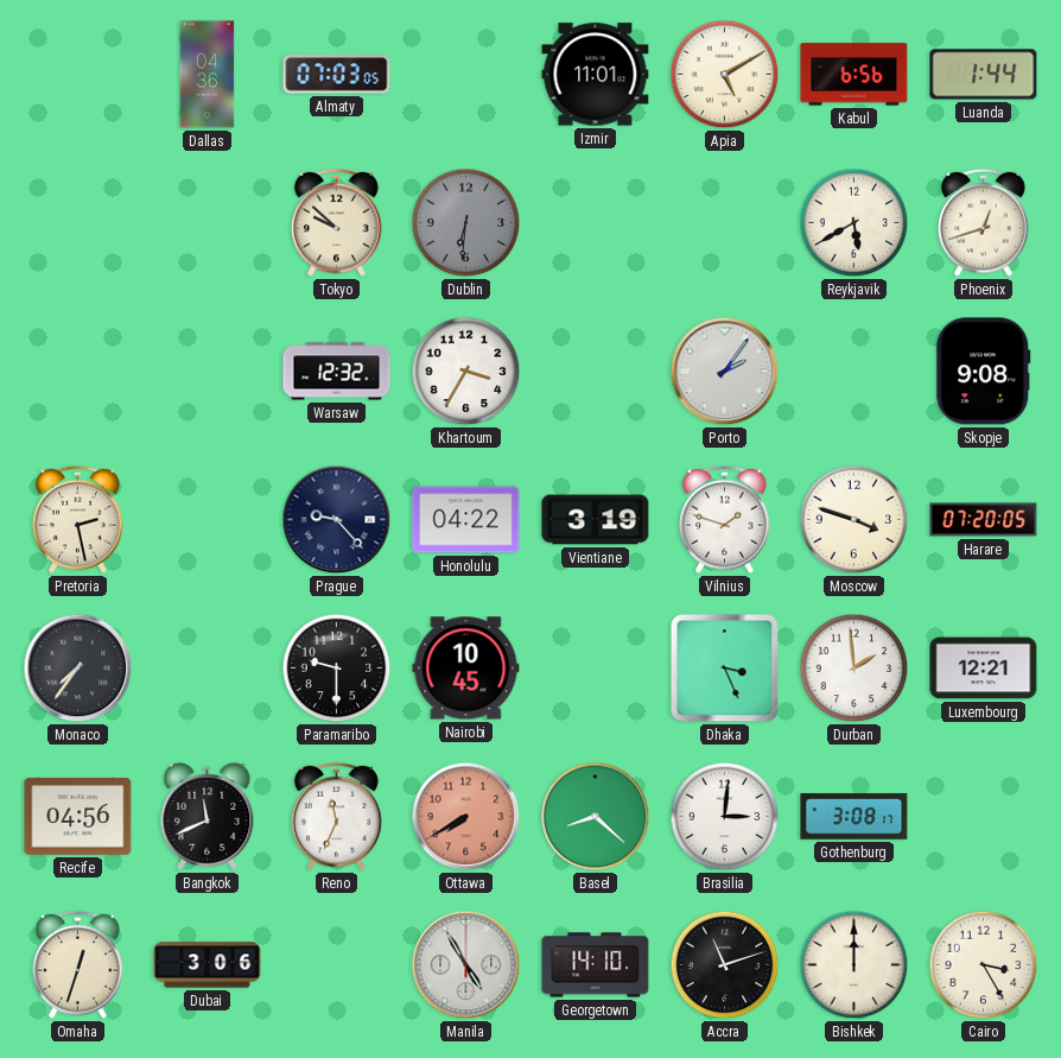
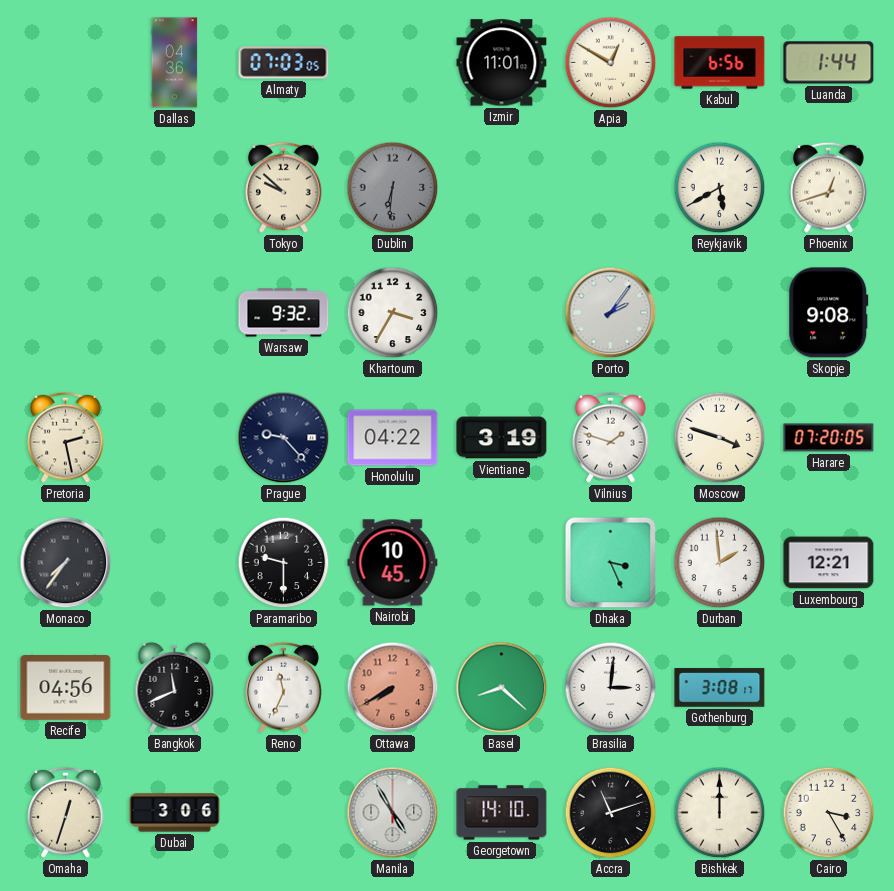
Apia: 5:10 -> 12:50 (611, 63)
Warsaw: 12:32 -> 9:32 (284, 313)
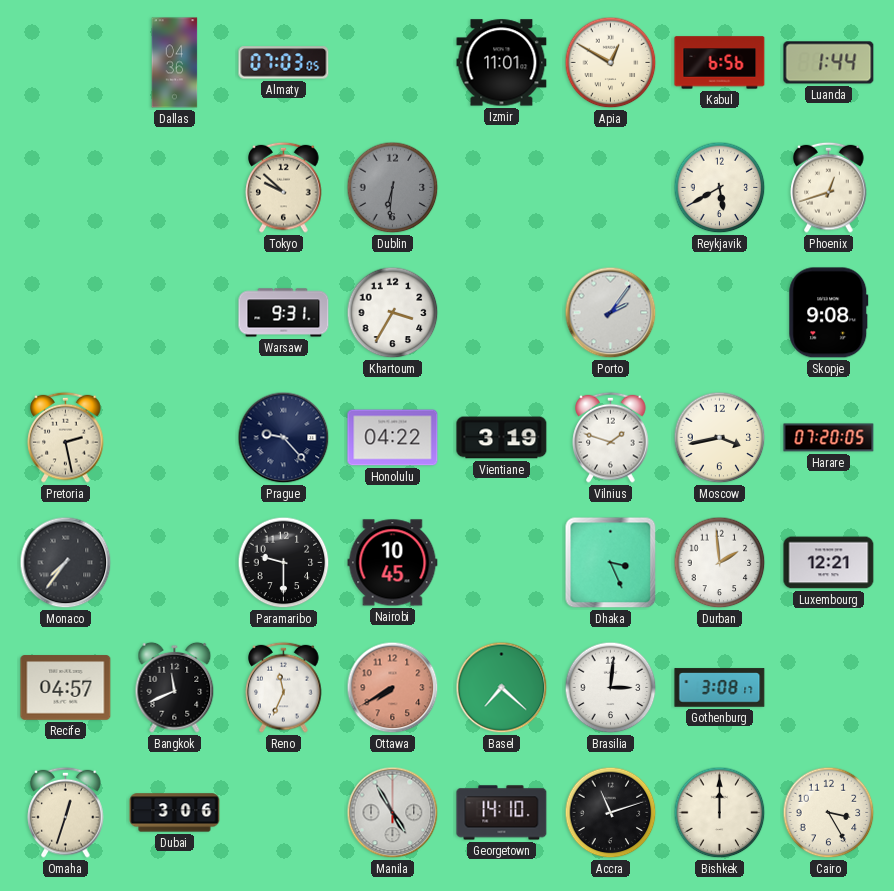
Warsaw: 9:32 -> 9:31 (284, 313)
Moscow: 3:48 -> 3:43 (720, 438)
Recife: 04:56 -> 04:57 (66, 688)
Basel: 8:22 -> 7:22 (502, 688)
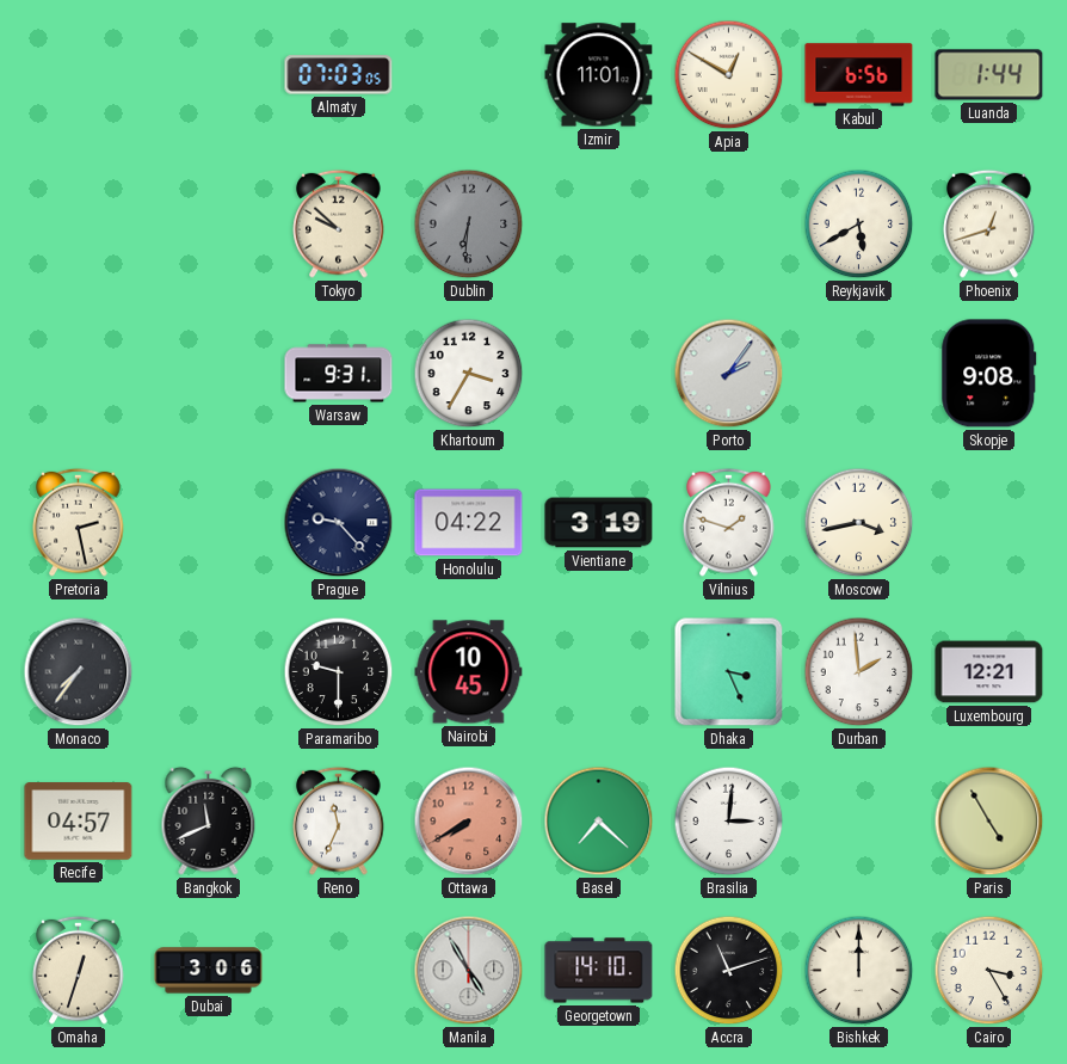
Dallas: 04:36 -> none (175, 63)
Harare: 07:20 -> none (829, 438)
Gothenburg: 3:08 -> none (720, 688)
Paris: none -> 4:55 (989, 822)
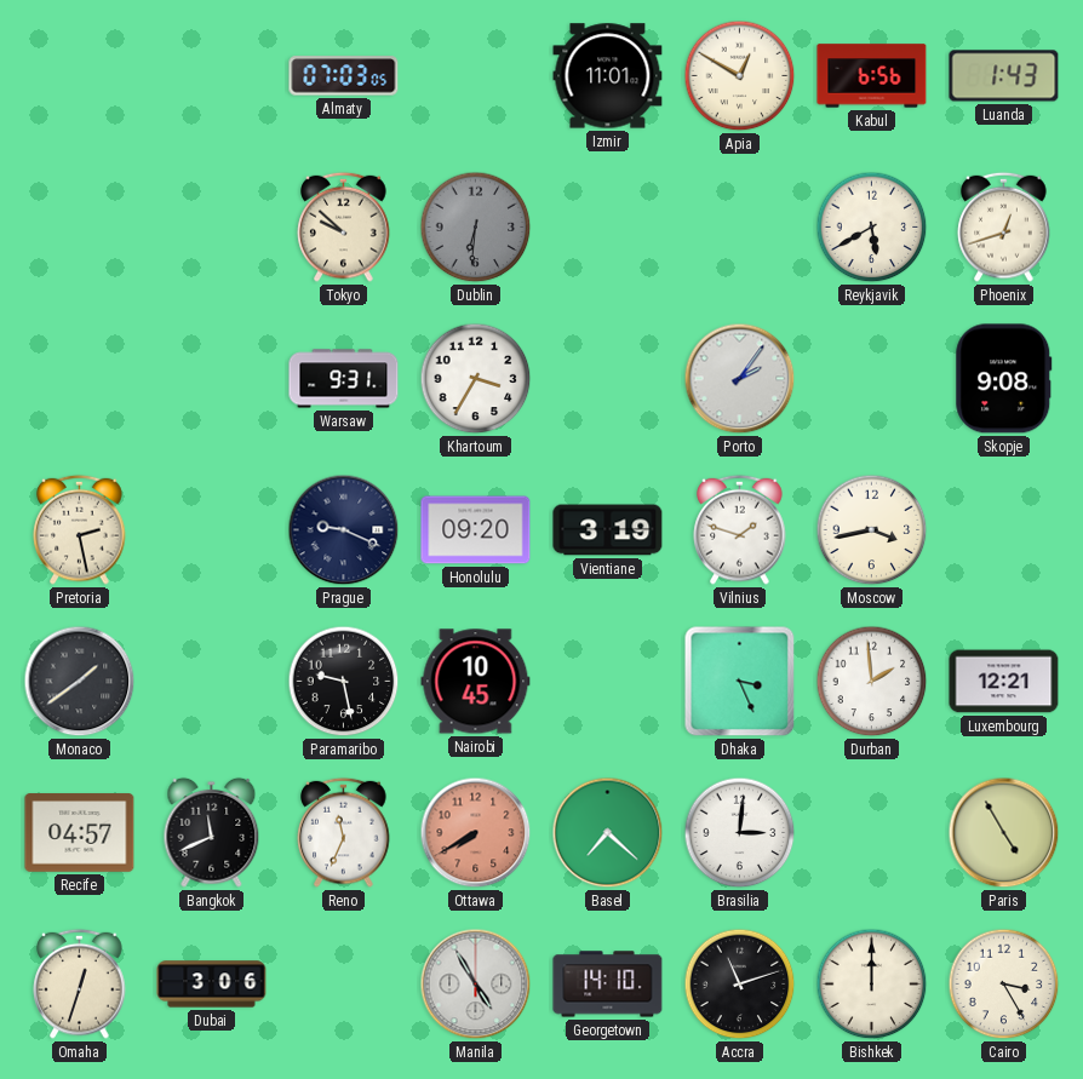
Luanda: 1:44 -> 1:43 (1004, 76)
Prague: 9:23 -> 9:19 (344, 530)
Honolulu: 04:22 -> 09:20 (476, 530)
Monaco: 7:36 -> 1:39 (80, 682)
Paramaribo: 9:30 -> 9:28 (344, 682)
